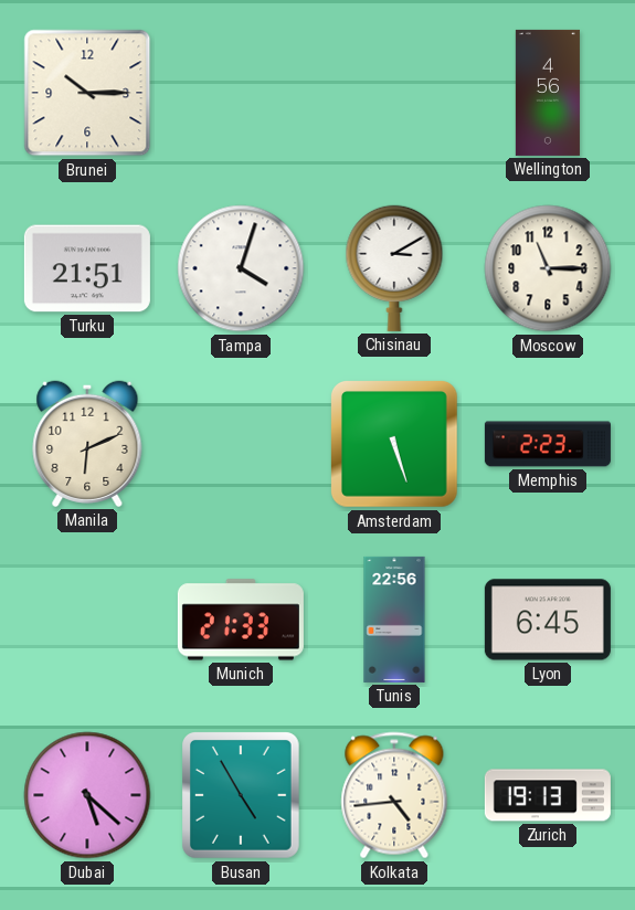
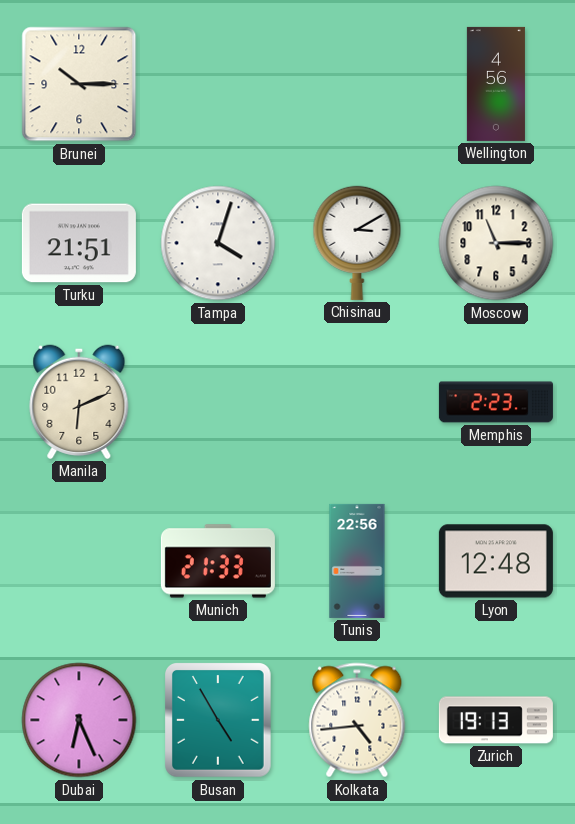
Amsterdam: 5:27 -> none (394, 444)
Lyon: 6:45 -> 12:48 (496, 561)
Dubai: 5:22 -> 6:26 (79, 720)
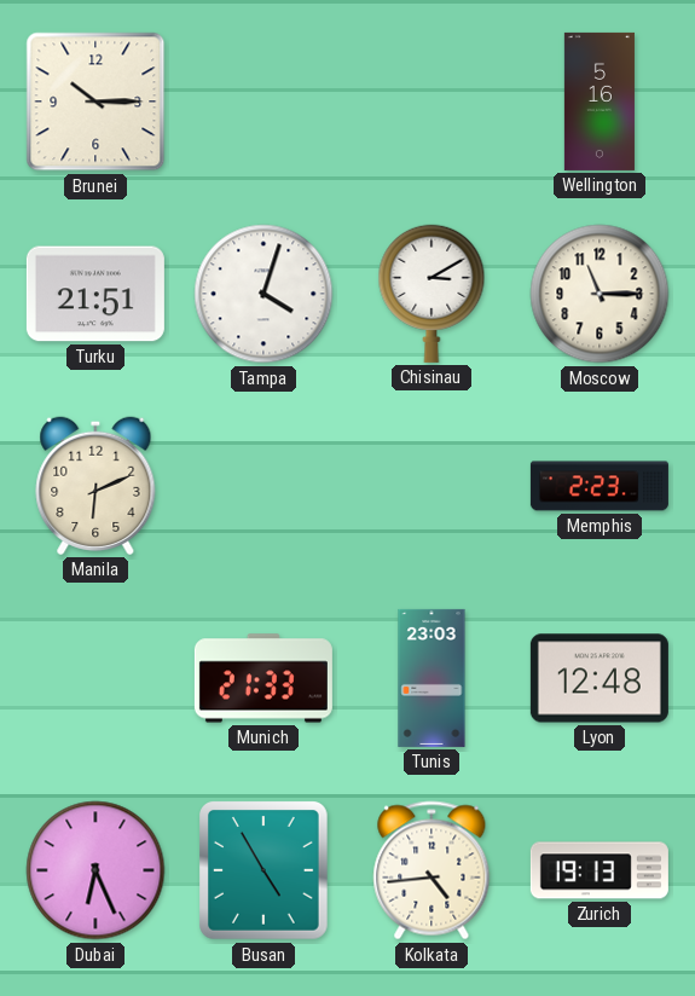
Wellington: 4:56 -> 5:16 (600, 102)
Tunis: 22:56 -> 23:03 (432, 678)
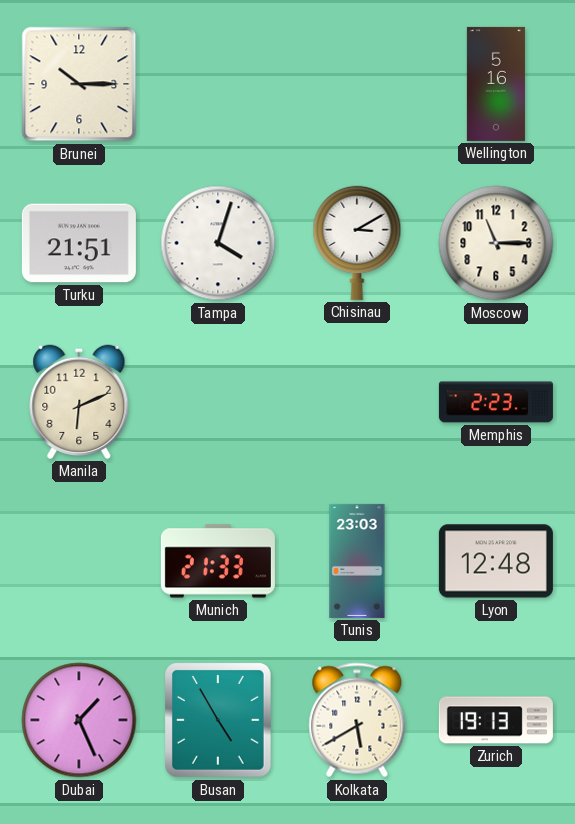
Dubai: 6:26 -> 1:26 (79, 720)
Kolkata: 4:44 -> 5:40 (357, 720)
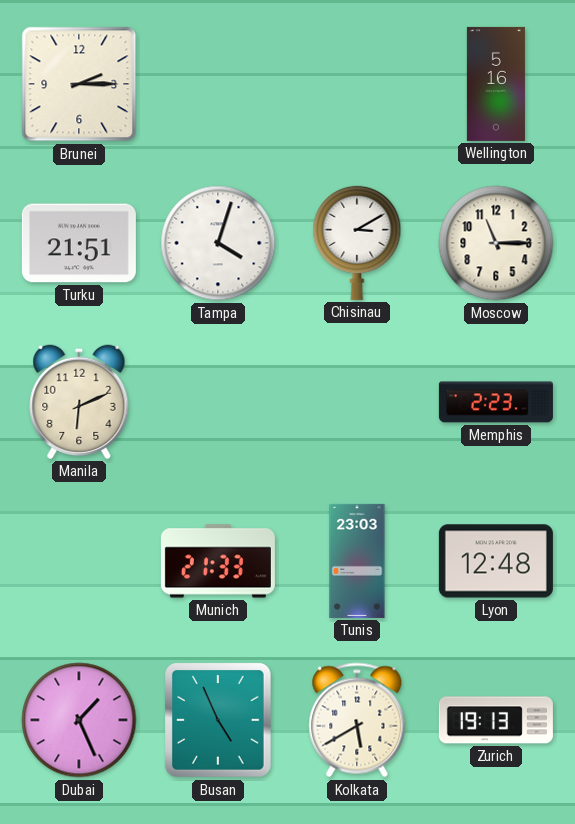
Brunei: 10:15 -> 2:15 (79, 84)
Busan: 4:55 -> 4:56 (219, 721)
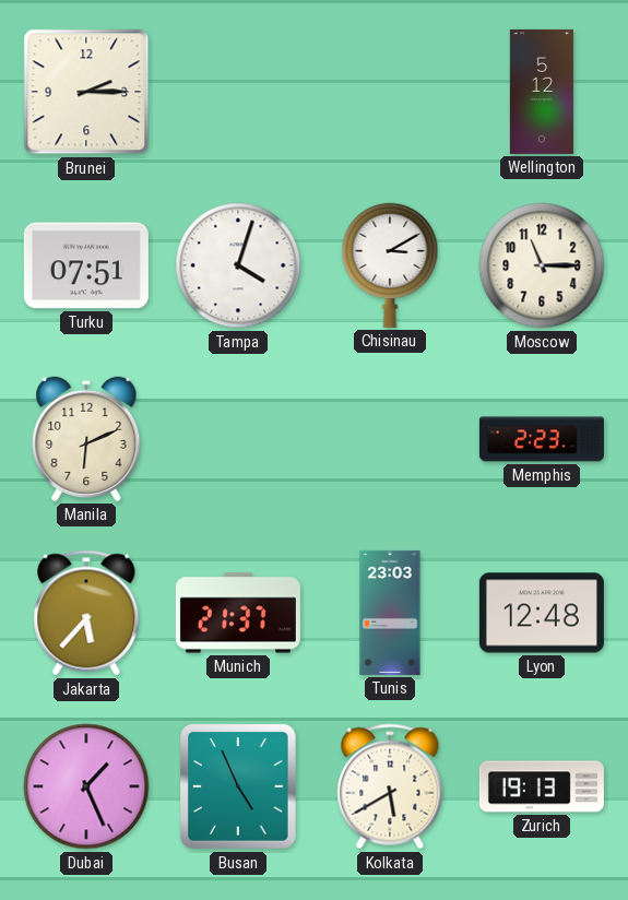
Wellington: 5:16 -> 5:12 (542, 92)
Turku: 21:51 -> 07:51 (86, 265)
Jakarta: none -> 5:37 (86, 613)
Munich: 21:33 -> 21:37 (238, 613)
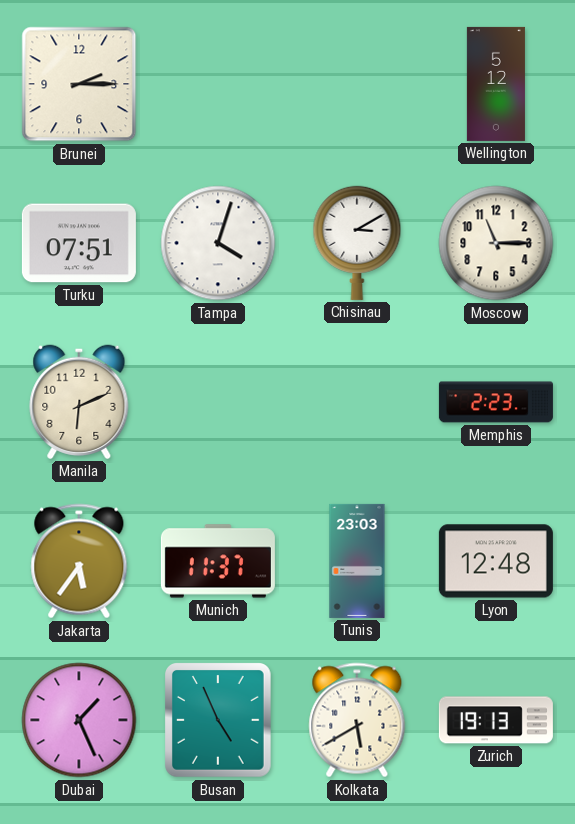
Jakarta: 5:37 -> 5:36 (79, 561)
Munich: 21:37 -> 11:37 (218, 561)
